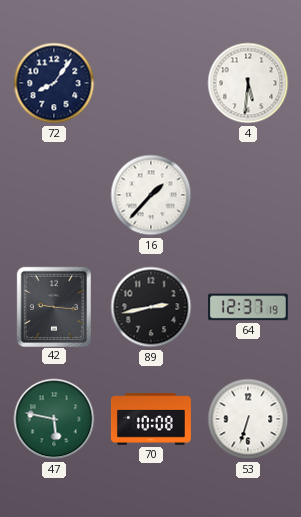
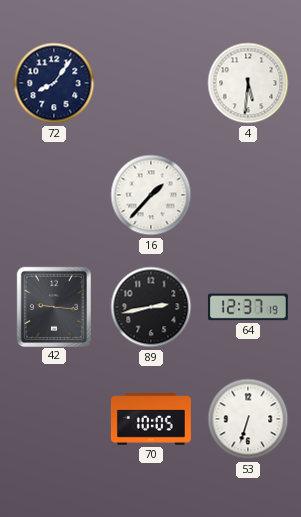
47: 5:47 -> none (54, 419)
70: 10:08 -> 10:05 (151, 419)
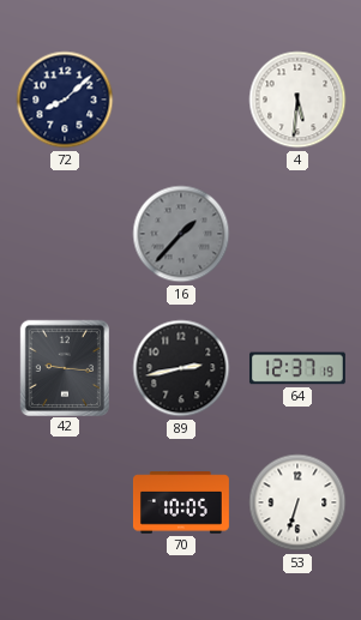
72: 8:06 -> 8:08 (65, 100)
16 dial: white -> grey (181, 234)
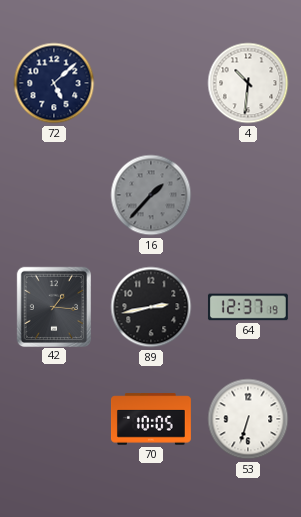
72: 8:08 -> 5:08 (54, 83)
4: 5:31 -> 10:31 (248, 83)
42: 9:16 -> 1:16 (53, 306)
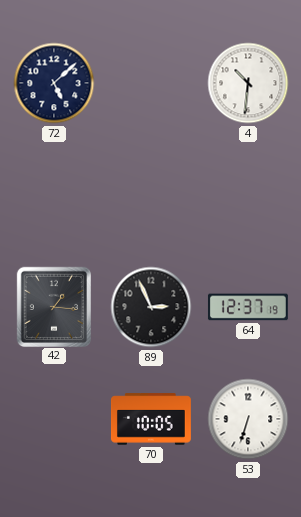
16: 1:37 -> none (151, 195)
89: 2:43 -> 2:56 (151, 307)
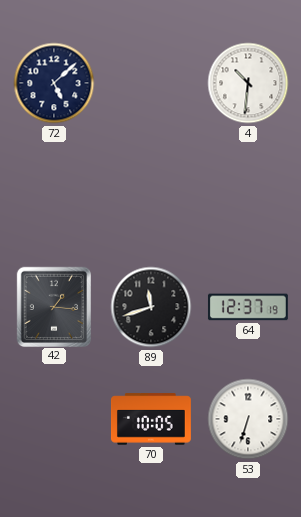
89: 2:56 -> 11:42 (151, 307)
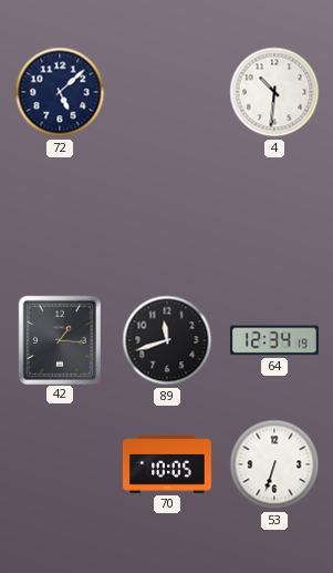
64: 12:37 -> 12:34 (274, 340)
